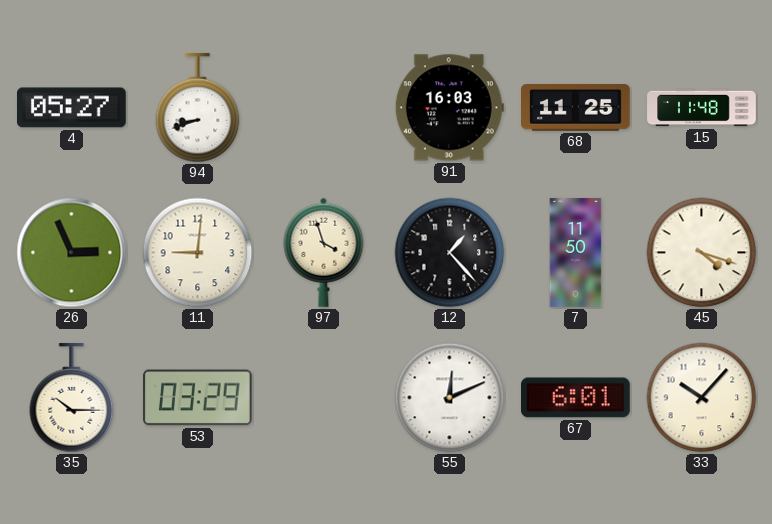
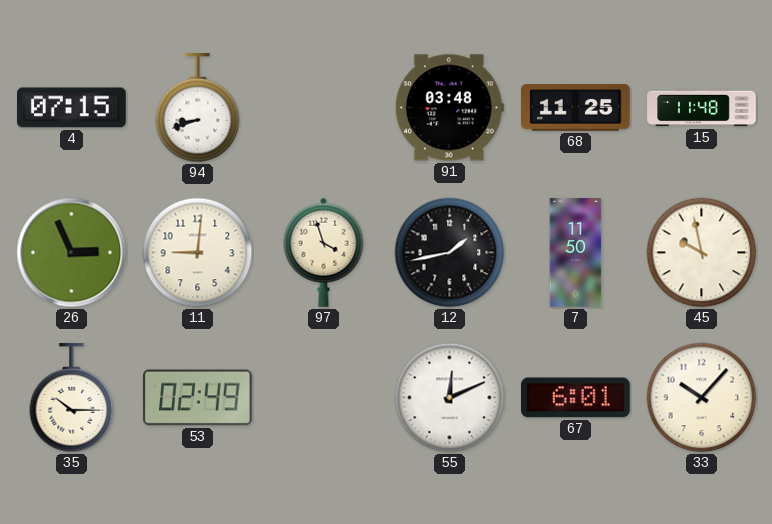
4: 05:27 -> 07:15 (72, 108)
91: 16:03 -> 03:48 (449, 108)
12: 1:23 -> 1:43 (450, 253)
45: 4:18 -> 9:58 (702, 253)
53: 03:29 -> 02:49 (198, 398)
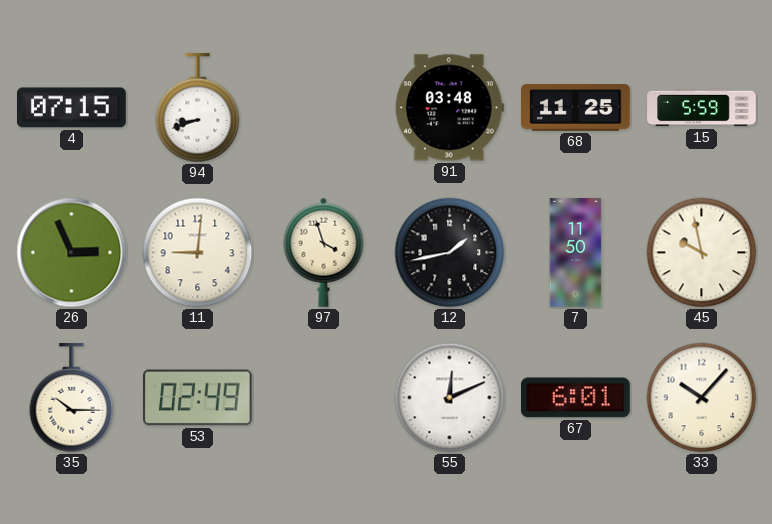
15: 11:48 -> 5:59 (702, 108)
